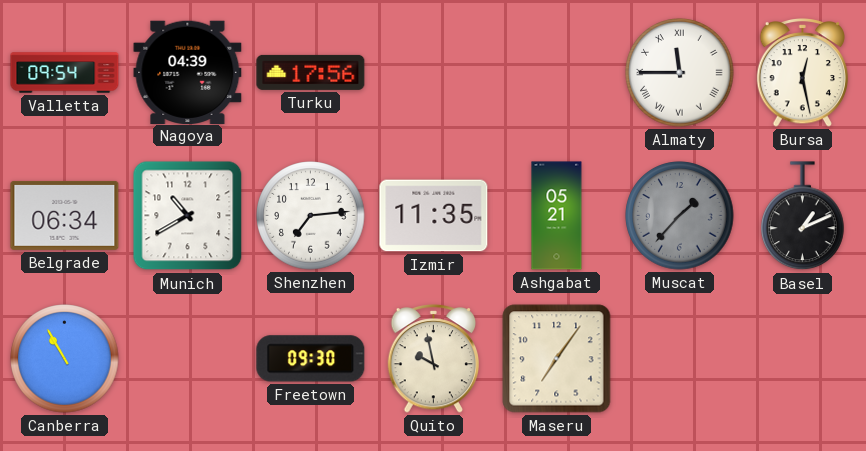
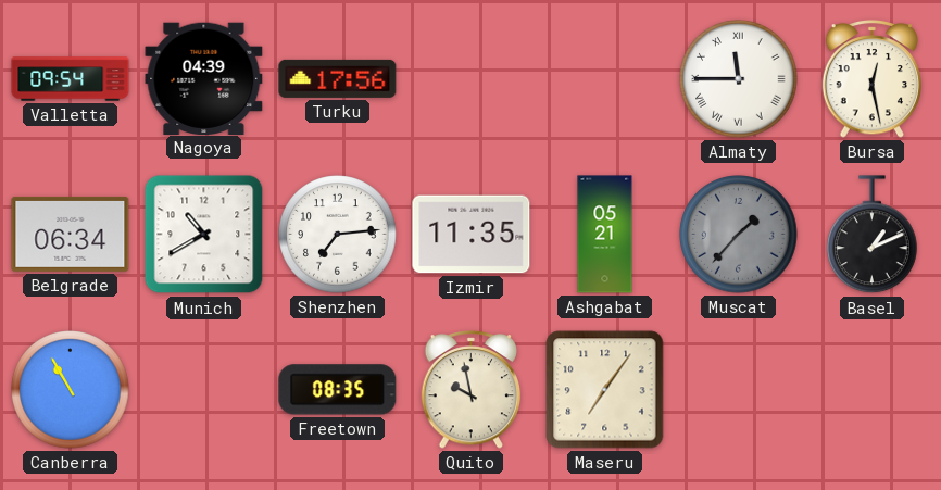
Freetown: 09:30 -> 08:35 (338, 390)
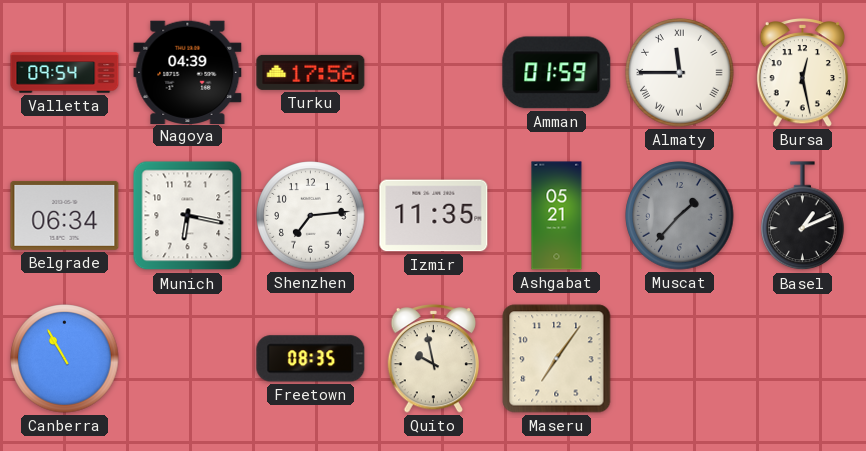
Amman: none -> 01:59 (557, 73)
Munich: 10:40 -> 6:17 (188, 216)
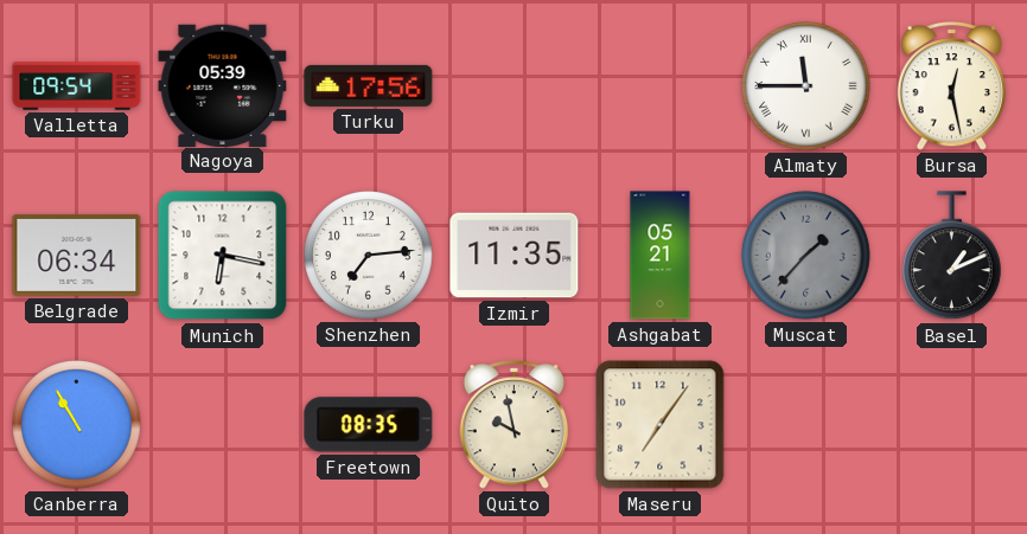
Nagoya: 04:39 -> 05:39 (223, 85)
Amman: 01:59 -> none (557, 73)
